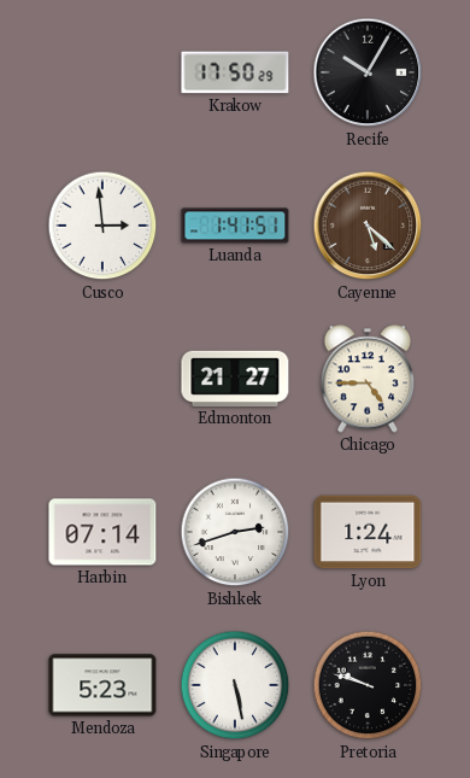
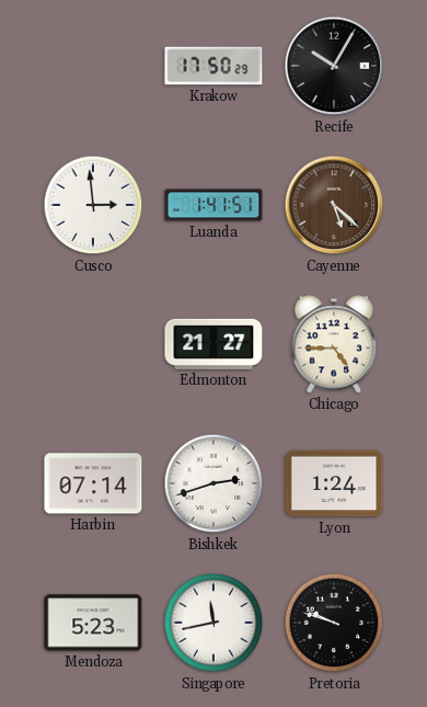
Singapore: 5:28 -> 11:43 (214, 623)
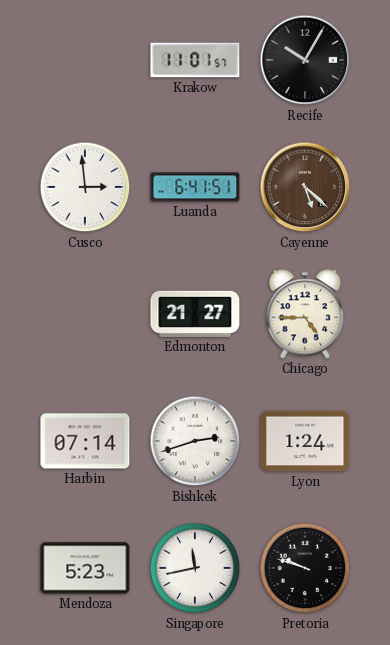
Krakow: 17:50 -> 11:01 (195, 60)
Luanda: 1:41 -> 6:41 (195, 187)
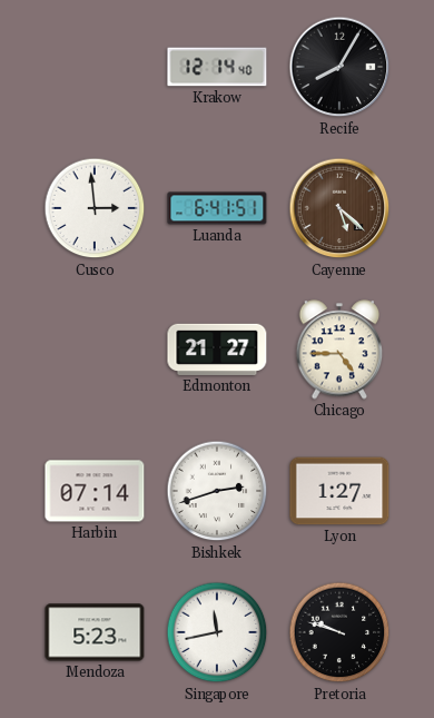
Krakow: 11:01 -> 12:14 (217, 67)
Recife: 10:05 -> 8:05 (339, 67)
Lyon: 1:24 -> 1:27 (339, 491)
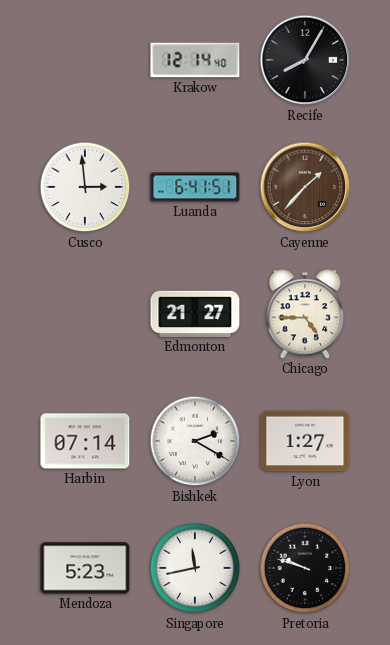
Cayenne: 5:22 -> 1:37 (305, 187)
Bishkek: 2:42 -> 2:20 (195, 441)
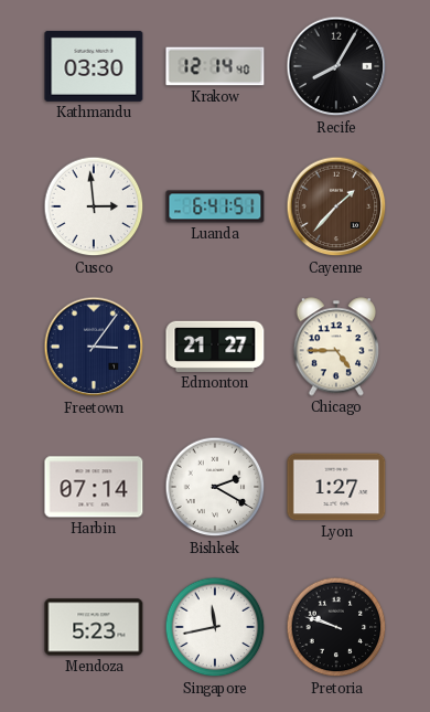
Kathmandu: none -> 03:30 (94, 66)
Freetown: none -> 3:06 (94, 347)
